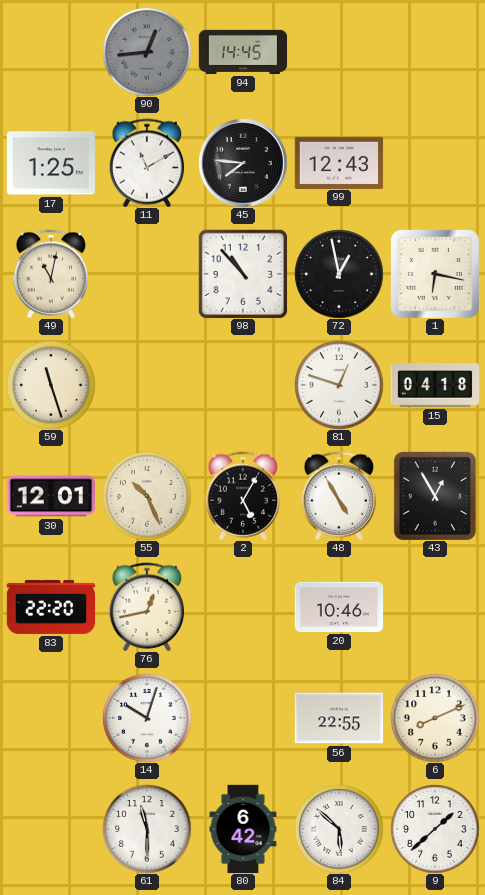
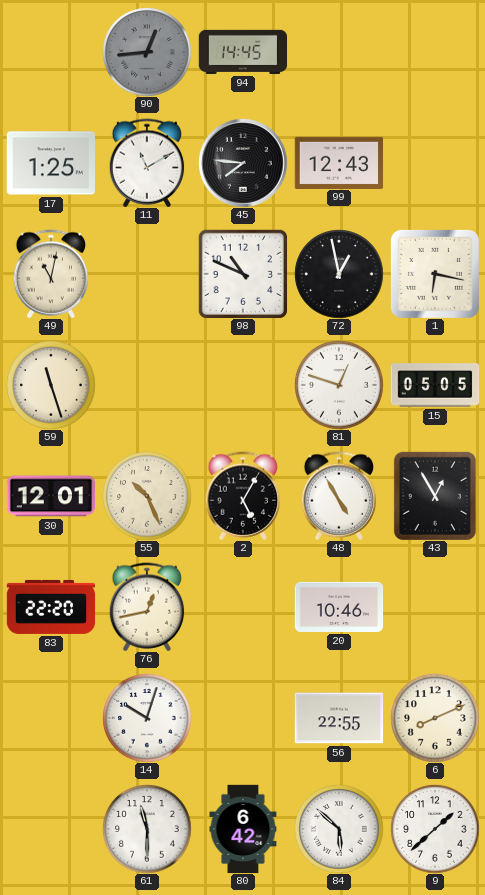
98: 10:53 -> 10:49 (243, 274)
15: 04:18 -> 05:05 (435, 385)
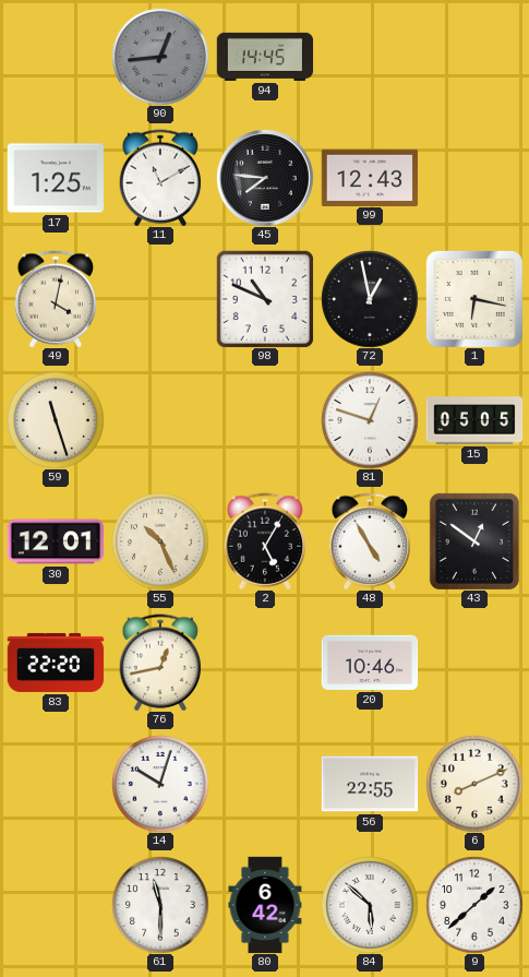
49: 11:02 -> 4:02 (56, 299)
43: 12:55 -> 12:51 (474, 541)
